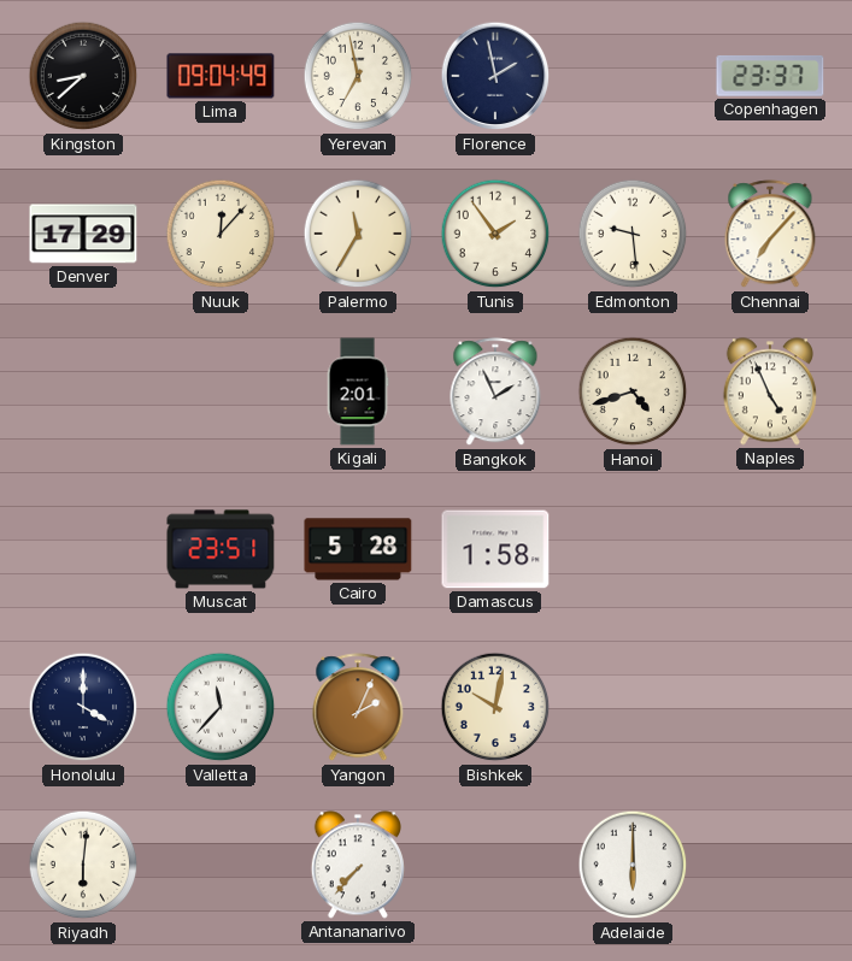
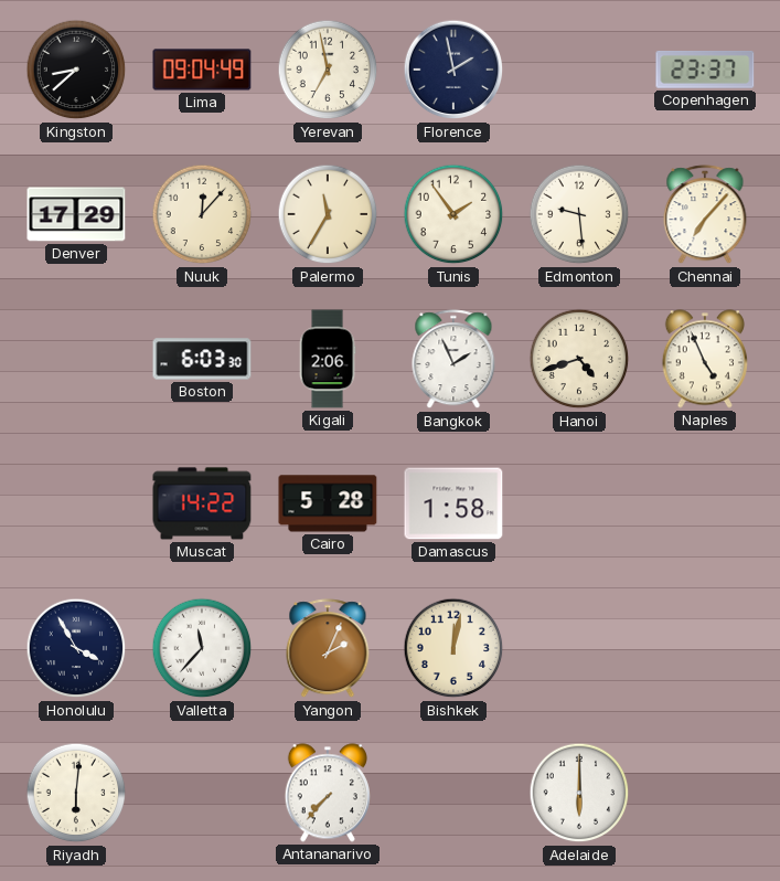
Boston: none -> 6:03 (202, 359)
Kigali: 2:01 -> 2:06 (328, 359)
Muscat: 23:51 -> 14:22 (202, 503)
Honolulu: 4:00 -> 3:55 (76, 648)
Bishkek: 10:02 -> 12:02 (453, 648)
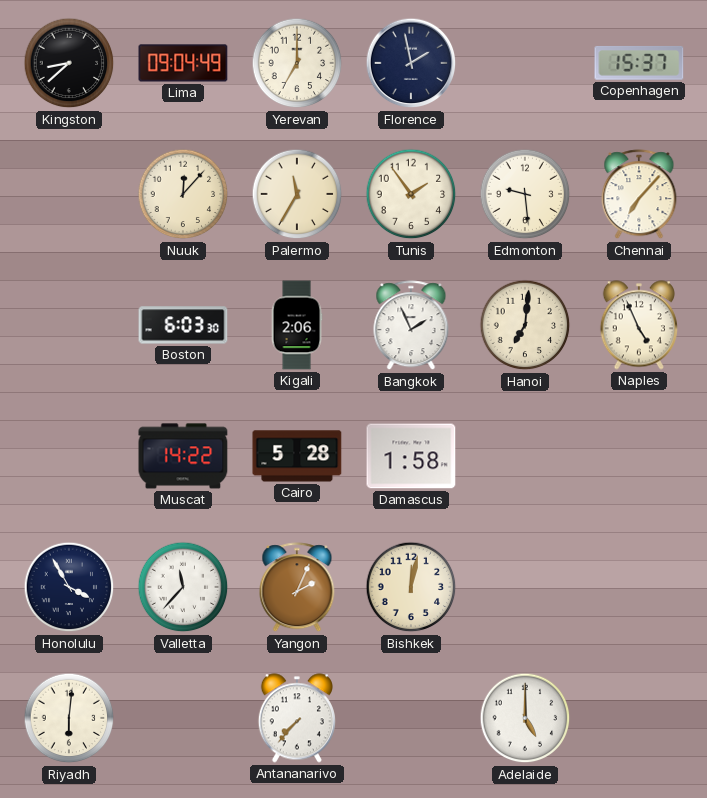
Yerevan: 6:58 -> 7:00 (297, 63)
Copenhagen: 23:37 -> 15:37 (639, 63)
Denver: 17:29 -> none (76, 214)
Hanoi: 4:42 -> 7:01 (525, 325)
Adelaide: 6:00 -> 5:00 (525, 718)
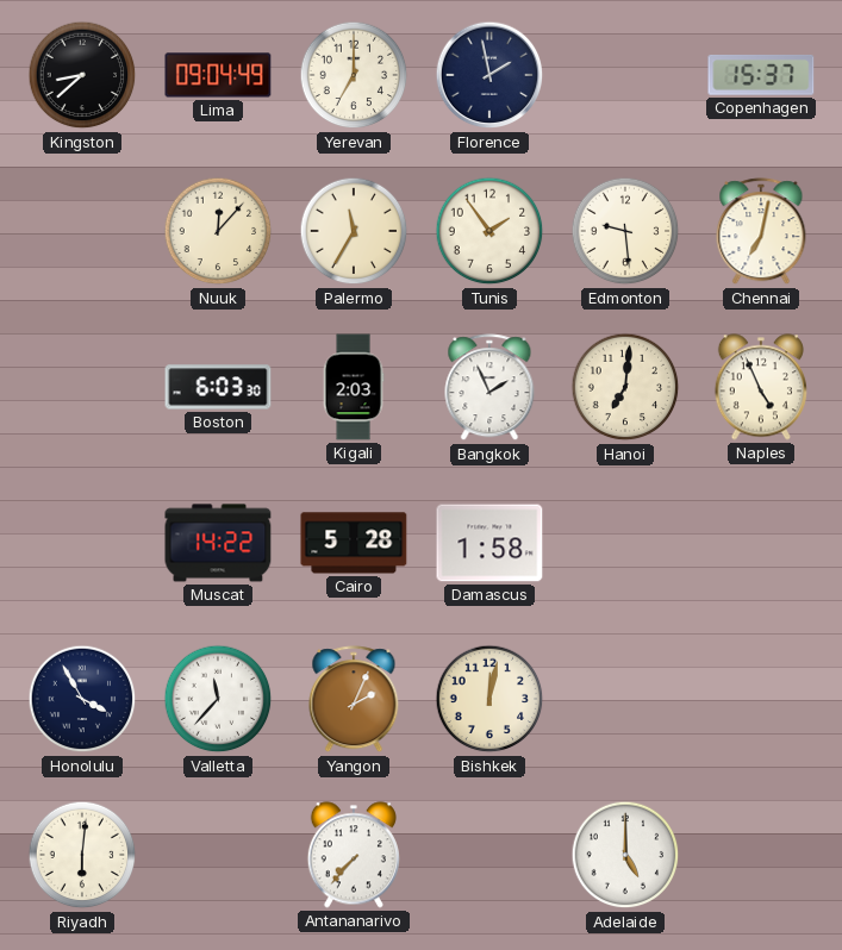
Chennai: 7:07 -> 7:02 (761, 232)
Kigali: 2:06 -> 2:03 (354, 387)
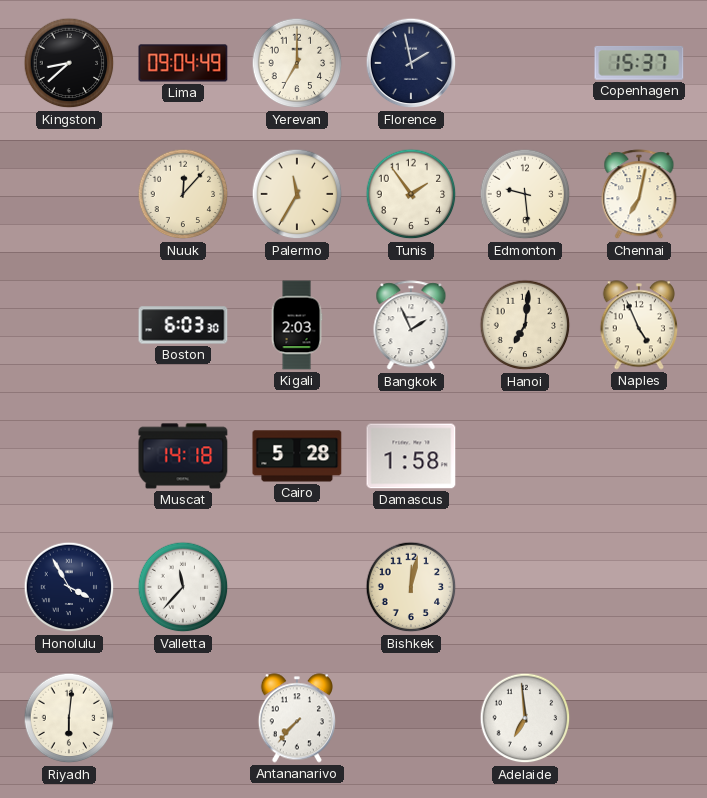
Muscat: 14:22 -> 14:18 (183, 456)
Yangon: 2:04 -> none (354, 700)
Adelaide: 5:00 -> 6:59 (525, 718)
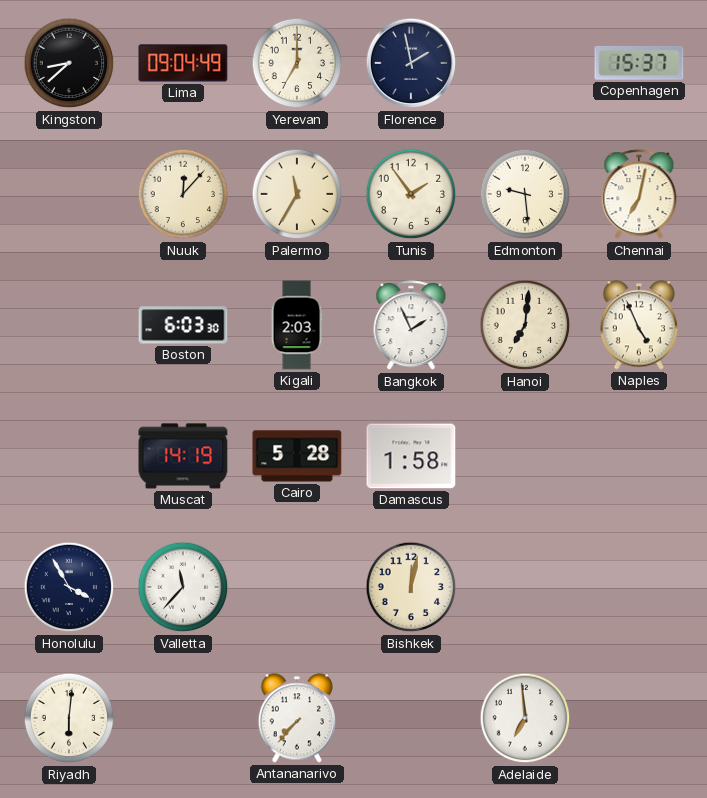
Muscat: 14:18 -> 14:19 (183, 456)
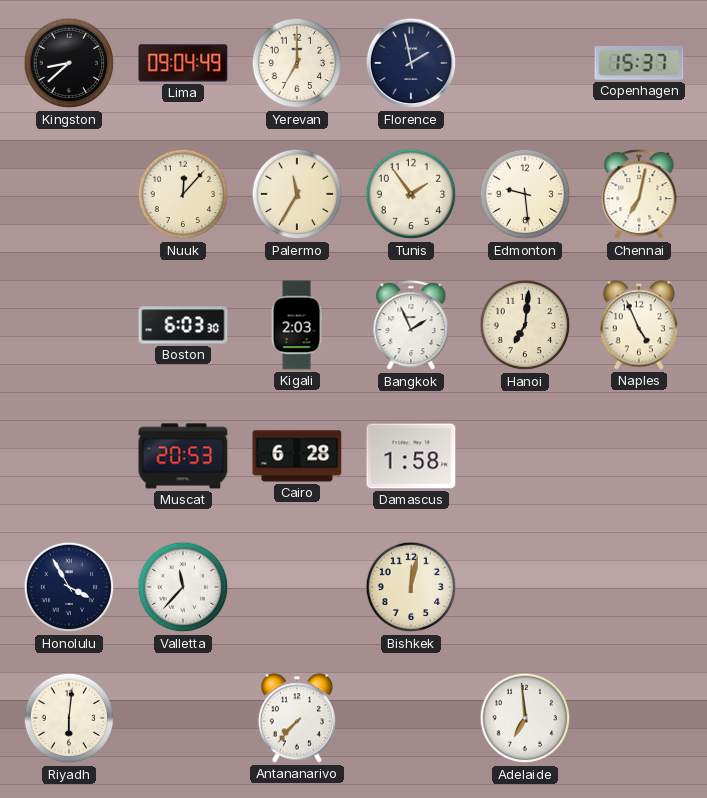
Muscat: 14:19 -> 20:53 (183, 456)
Cairo: 5:28 -> 6:28 (297, 456)
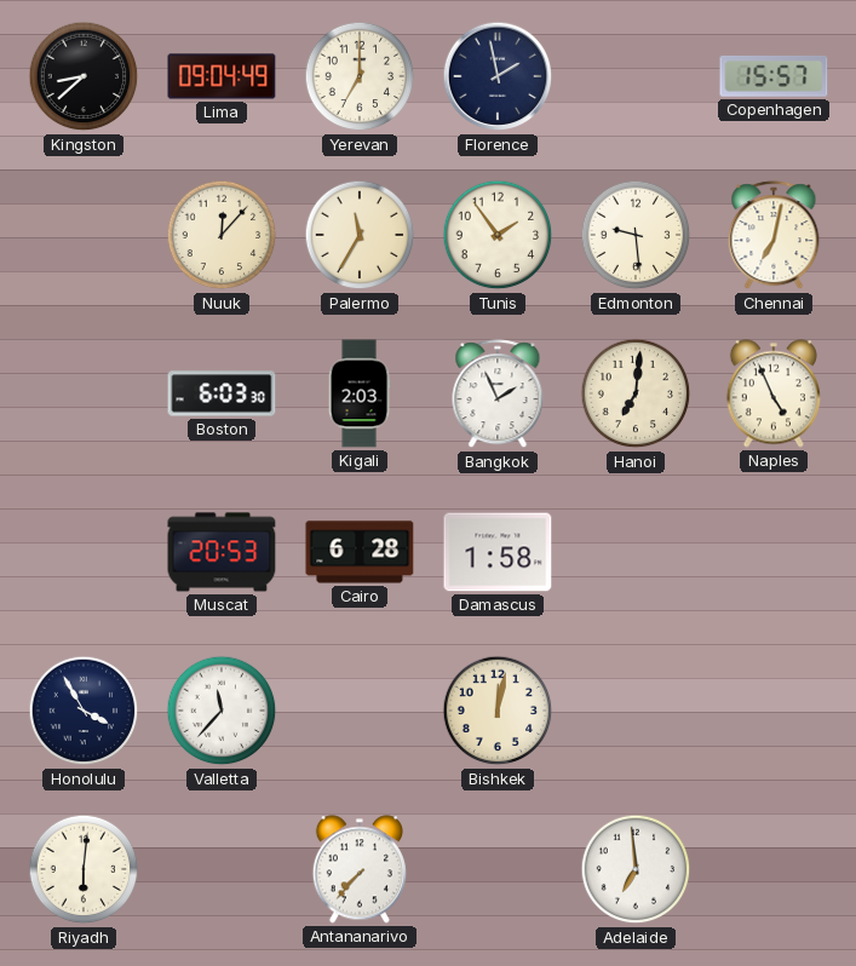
Copenhagen: 15:37 -> 15:57 (774, 76)
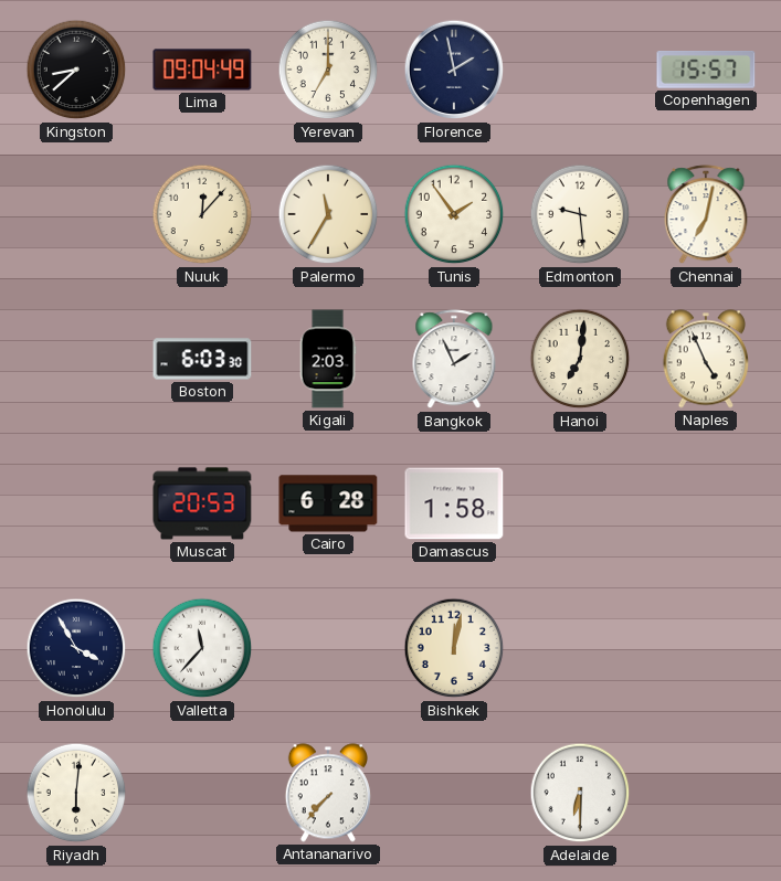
Adelaide: 6:59 -> 6:30 (580, 793)
